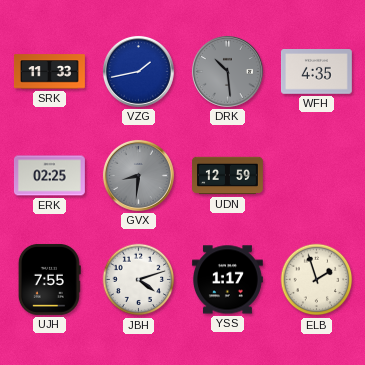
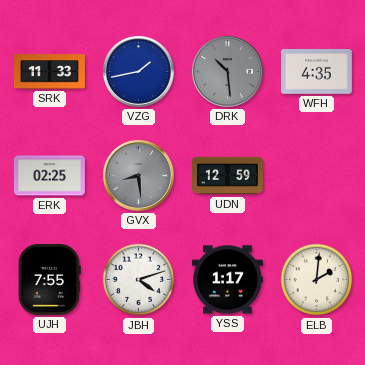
GVX: 8:31 -> 8:29 (138, 175)
ELB: 1:57 -> 2:01 (317, 280)
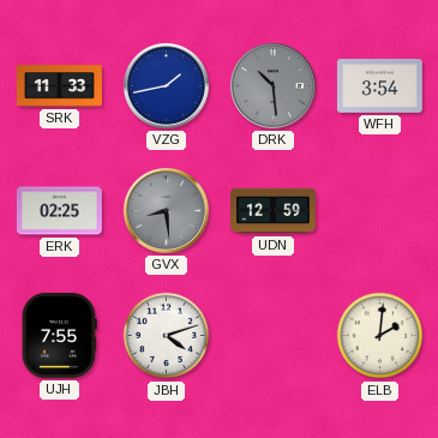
WFH: 4:35 -> 3:54 (379, 86)
YSS: 1:17 -> none (227, 280)
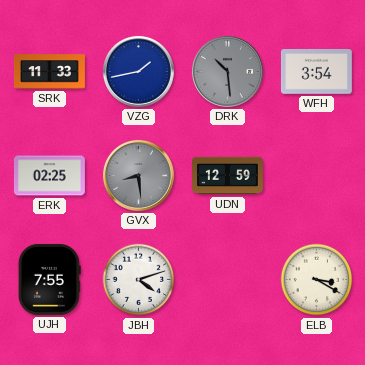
ELB: 2:01 -> 3:20 (317, 280)
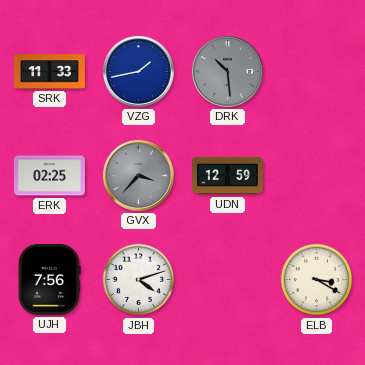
WFH: 3:54 -> none (316, 72)
GVX: 8:29 -> 3:37 (138, 175)
UJH: 7:55 -> 7:56 (49, 279)
